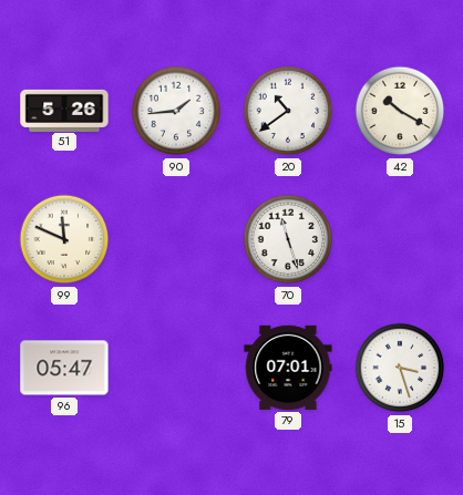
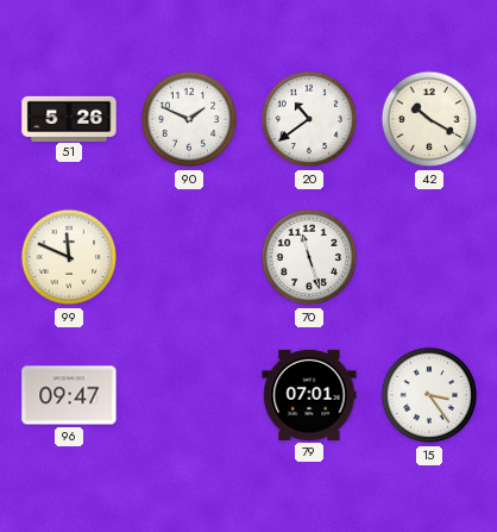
90: 1:44 -> 1:49 (189, 119)
96: 05:47 -> 09:47 (69, 395)
15: 3:27 -> 3:24 (429, 395)
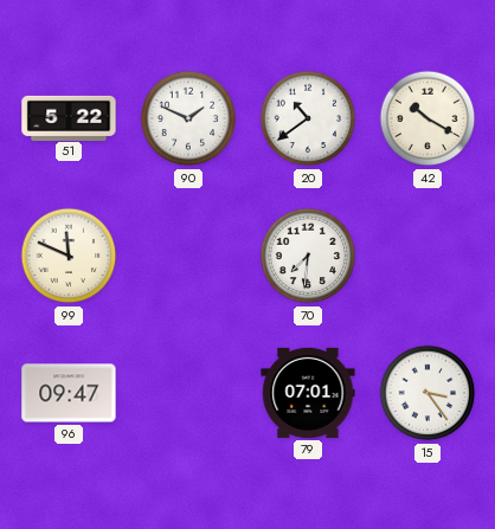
51: 5:26 -> 5:22 (69, 117)
70: 11:27 -> 7:31 (308, 256)
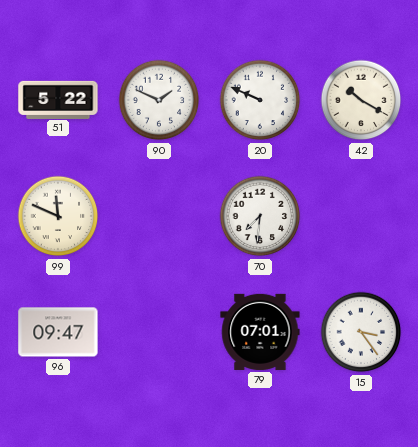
20: 10:39 -> 9:49 (260, 100)
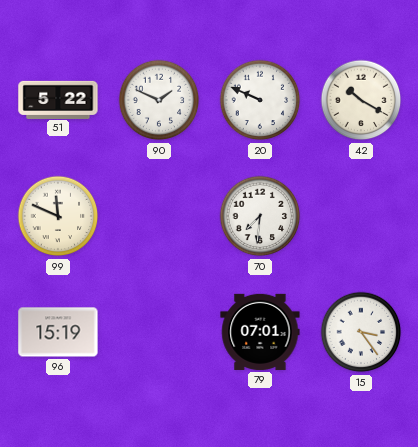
96: 09:47 -> 15:19 (58, 332)
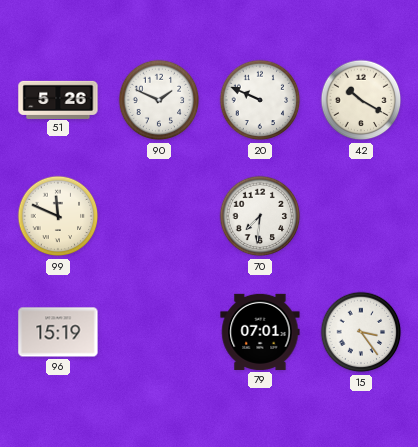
51: 5:22 -> 5:26 (58, 99)
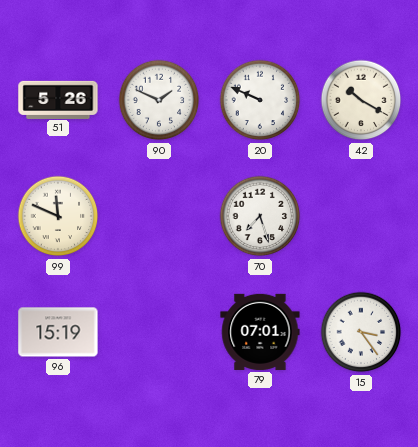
70: 7:31 -> 7:27 (260, 216)
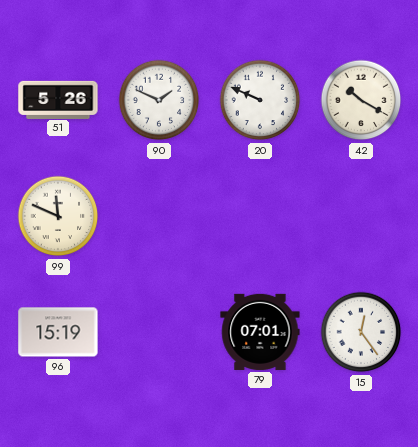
70: 7:27 -> none (260, 216)
15: 3:24 -> 12:24 (361, 332)
